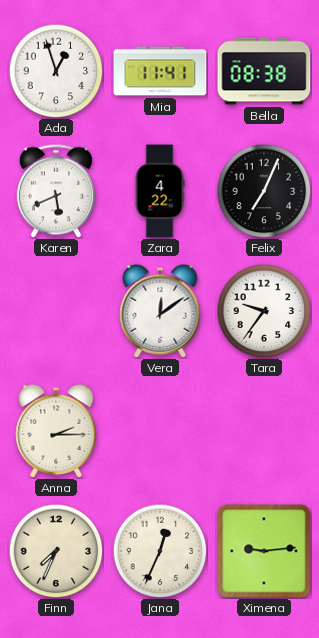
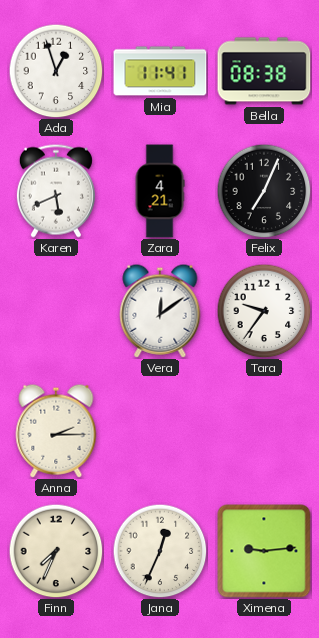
Zara: 4:22 -> 4:21 (160, 191)
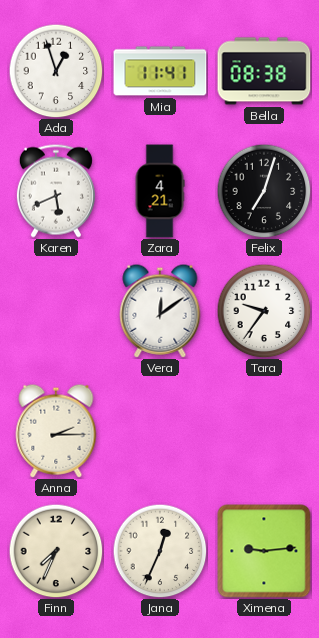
Felix: 7:04 -> 7:03 (264, 191)
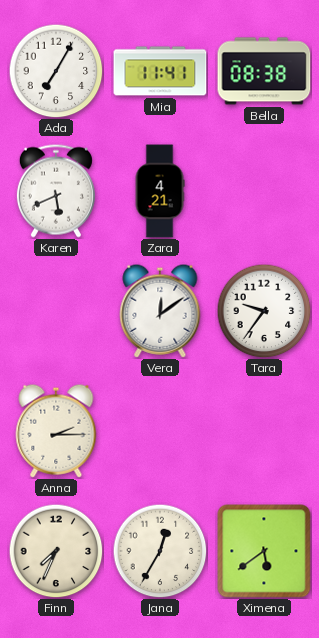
Ada: 12:57 -> 7:05 (56, 71)
Felix: 7:03 -> none (264, 191)
Jana: 12:34 -> 12:35 (160, 551)
Ximena: 9:14 -> 5:39 (264, 551)
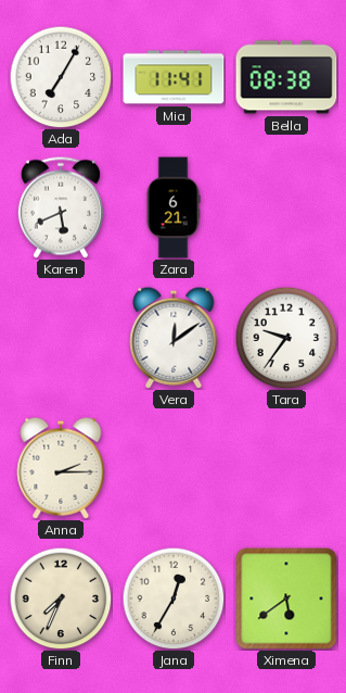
Zara: 4:21 -> 6:21 (174, 207)
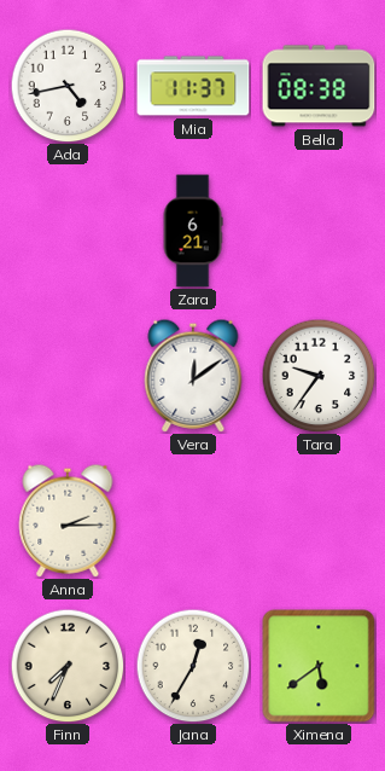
Ada: 7:05 -> 4:43 (68, 86)
Mia: 11:41 -> 11:37 (193, 86)
Karen: 5:41 -> none (61, 207)
